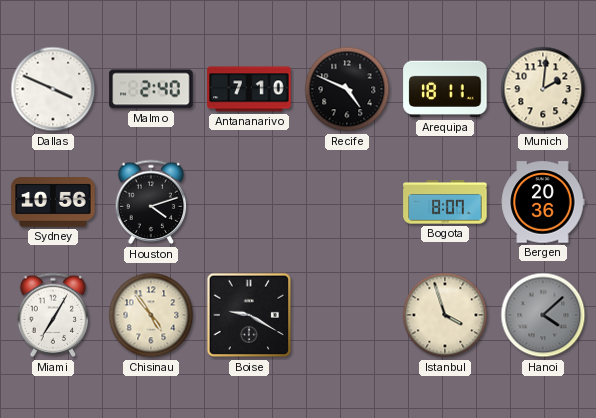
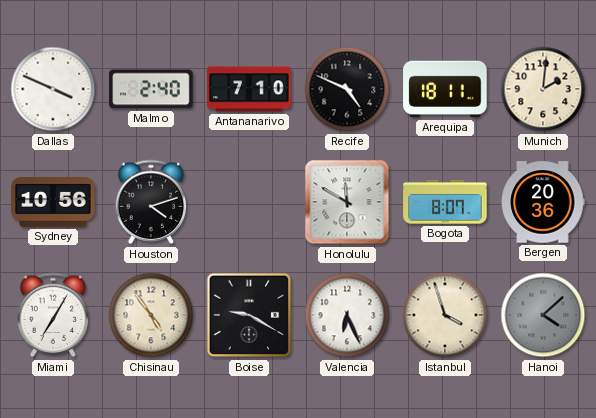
Honolulu: none -> 11:50 (347, 202)
Valencia: none -> 6:26 (347, 315)
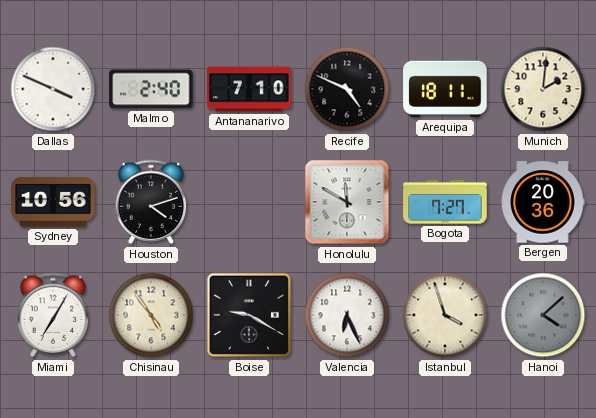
Bogota: 8:07 -> 7:27 (445, 202)
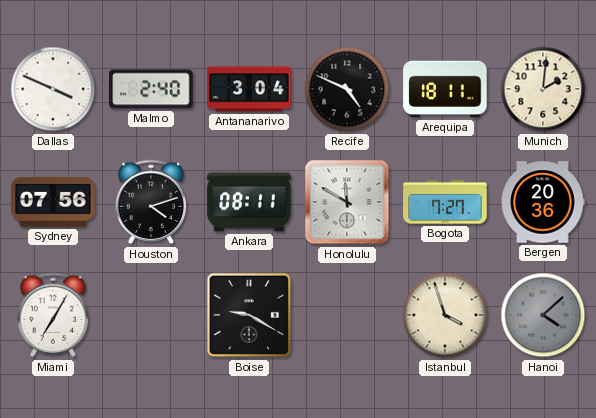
Antananarivo: 7:10 -> 3:04 (249, 89)
Sydney: 10:56 -> 07:56 (53, 202)
Ankara: none -> 08:11 (249, 202)
Chisinau: 4:54 -> none (151, 315)
Valencia: 6:26 -> none (347, 315)
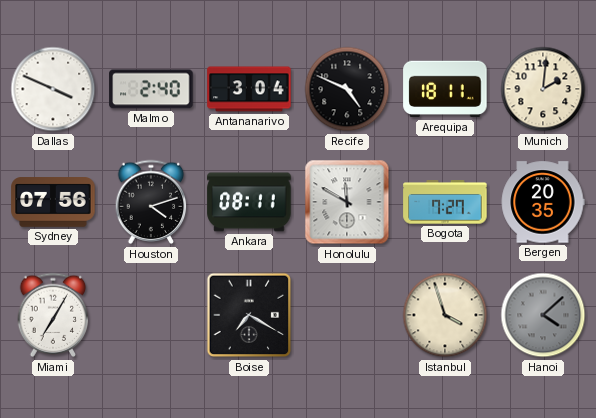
Bergen: 20:36 -> 20:35 (543, 202)
Boise: 9:20 -> 7:20 (249, 315)
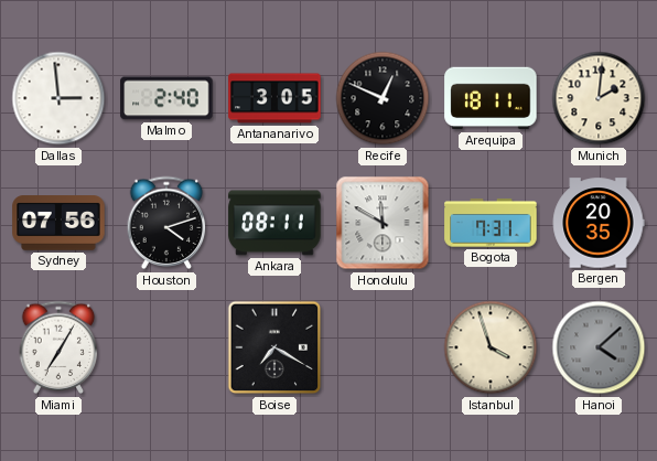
Dallas: 3:49 -> 2:59 (58, 98)
Antananarivo: 3:04 -> 3:05 (274, 98)
Recife: 4:49 -> 12:49 (383, 98)
Bogota: 7:27 -> 7:31 (491, 223)
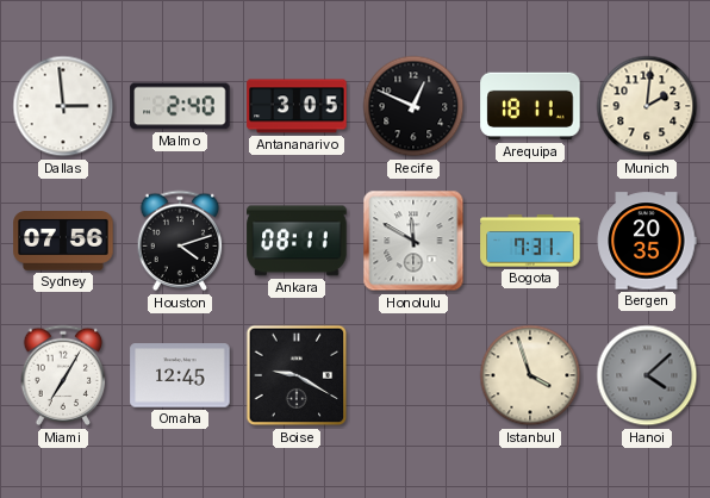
Omaha: none -> 12:45 (180, 375)
Boise: 7:20 -> 9:20 (297, 375)
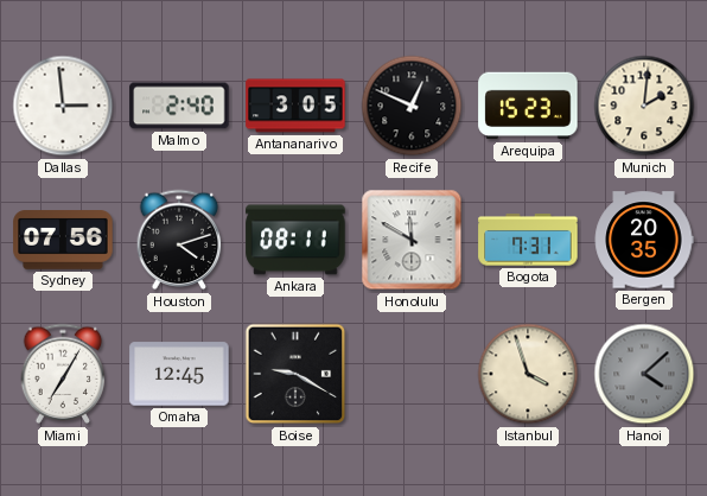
Arequipa: 18:11 -> 15:23 (528, 106)
